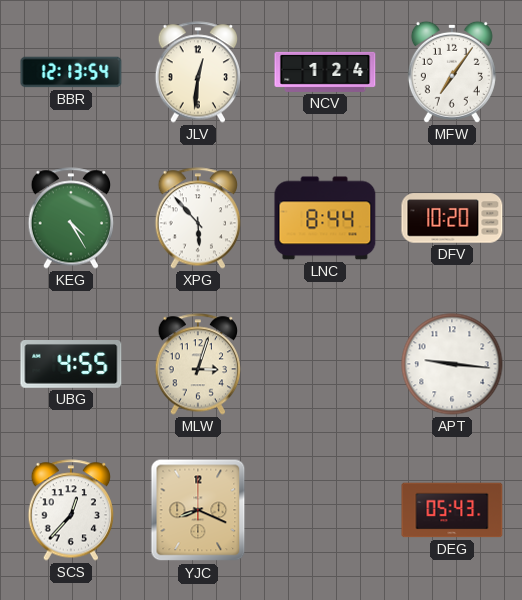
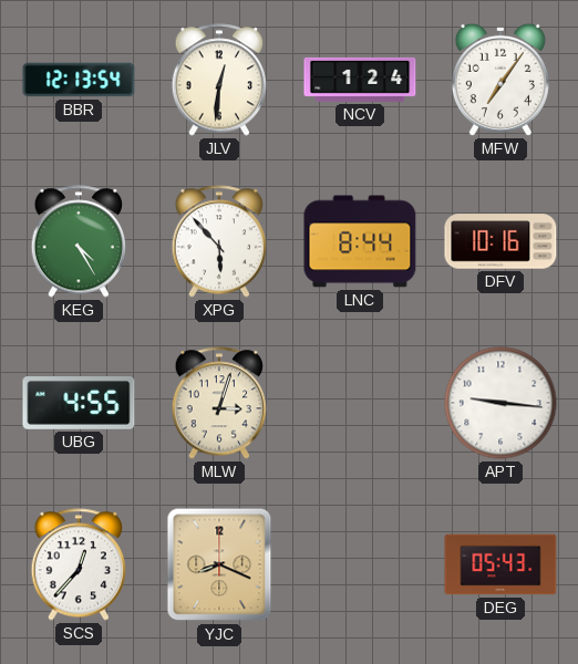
DFV: 10:20 -> 10:16 (500, 241)
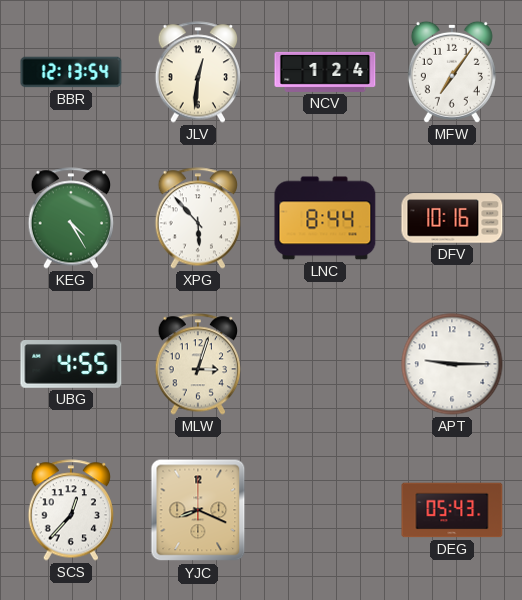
APT: 9:16 -> 9:15 (452, 364)
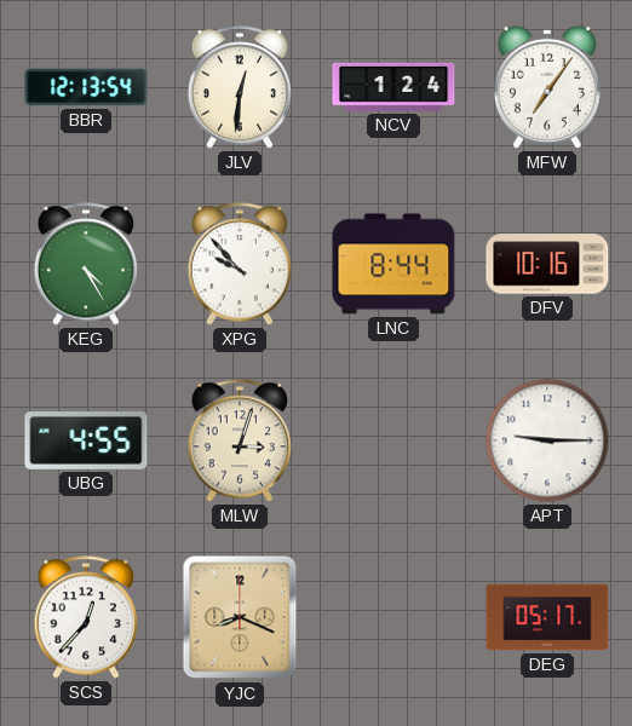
XPG: 5:53 -> 9:53 (240, 264)
DEG: 05:43 -> 05:17 (547, 617)
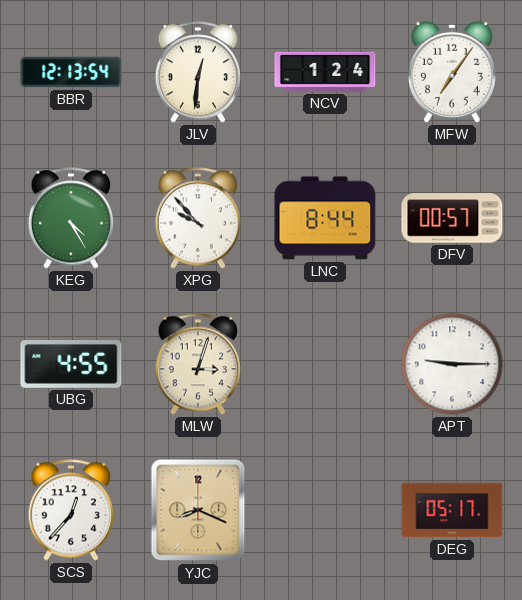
DFV: 10:16 -> 00:57 (452, 218)
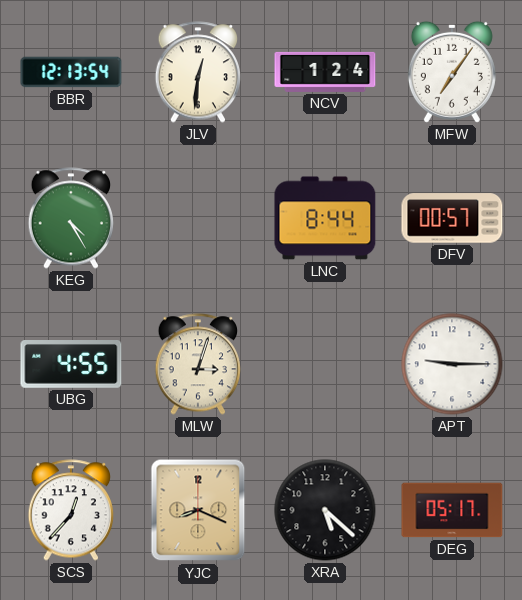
XPG: 9:53 -> none (198, 218)
XRA: none -> 5:22 (325, 510)
